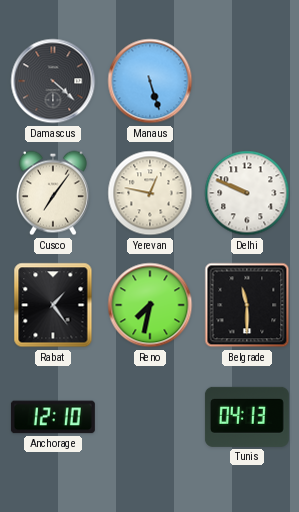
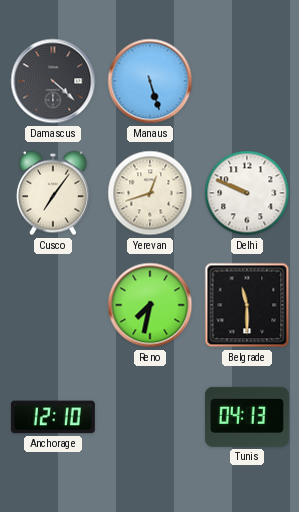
Yerevan: 12:47 -> 12:42 (150, 193)
Rabat: 1:24 -> none (53, 305)
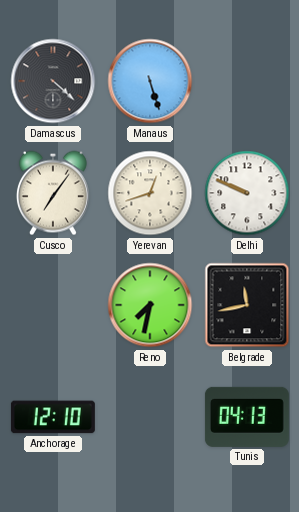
Belgrade: 11:30 -> 11:43 (247, 305)
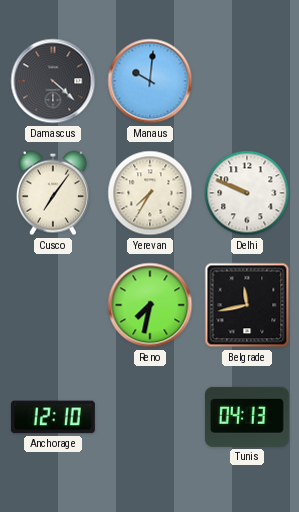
Manaus: 5:27 -> 10:01 (150, 81)
Yerevan: 12:42 -> 7:35 (150, 193)
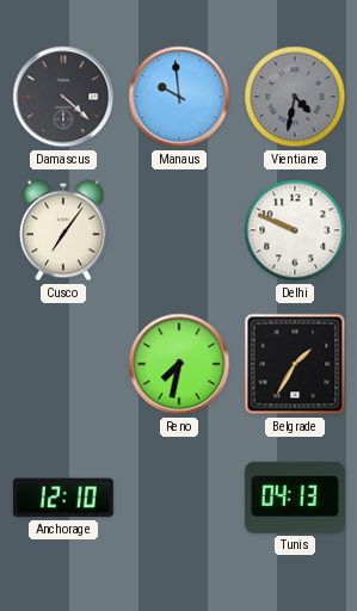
Manaus: 10:01 -> 9:59 (179, 97)
Vientiane: none -> 4:32 (295, 97)
Yerevan: 7:35 -> none (150, 193)
Belgrade: 11:43 -> 1:35 (295, 364)
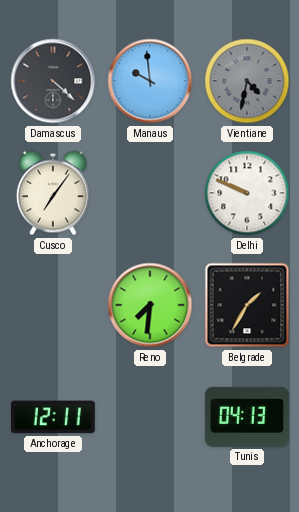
Reno: 7:32 -> 7:31 (150, 305)
Anchorage: 12:10 -> 12:11 (53, 417)
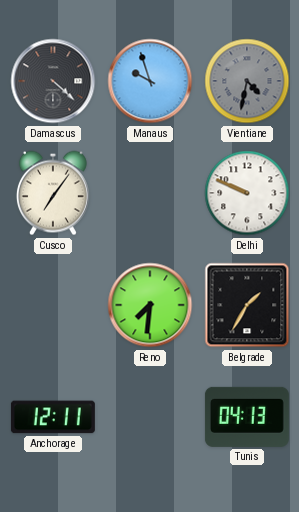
Manaus: 9:59 -> 9:57 (150, 81)
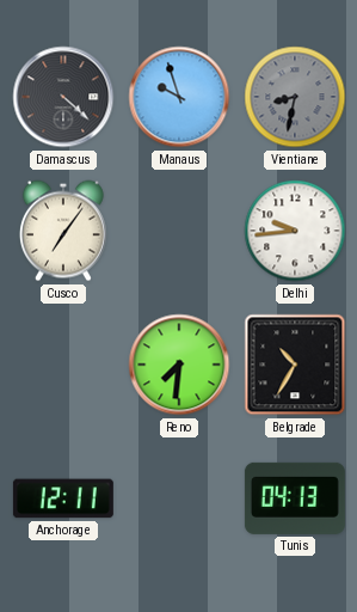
Vientiane: 4:32 -> 8:32 (295, 97)
Delhi: 9:49 -> 9:44 (295, 231)
Belgrade: 1:35 -> 10:35 (295, 365)
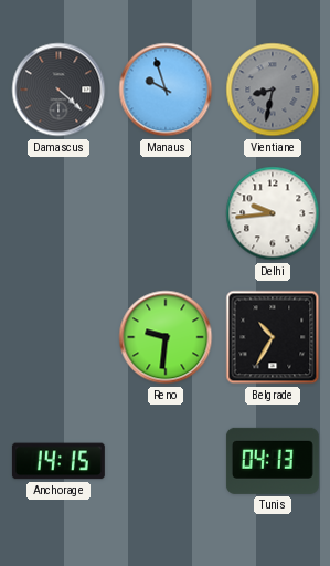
Cusco: 7:06 -> none (63, 231)
Reno: 7:31 -> 9:31 (166, 337)
Anchorage: 12:11 -> 14:15 (58, 461)
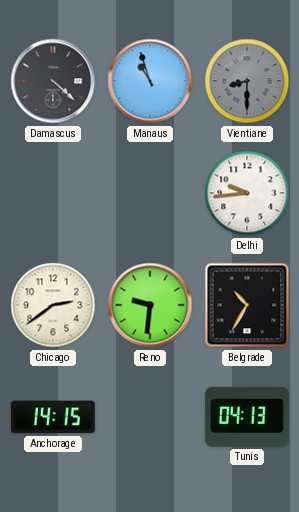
Manaus: 9:57 -> 10:57 (150, 81)
Vientiane: 8:32 -> 8:30 (247, 81)
Chicago: none -> 2:39 (53, 305)
